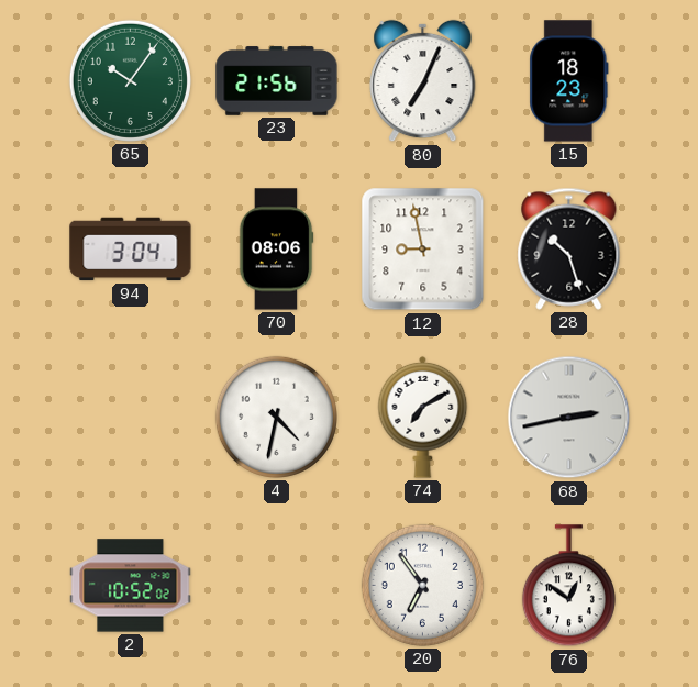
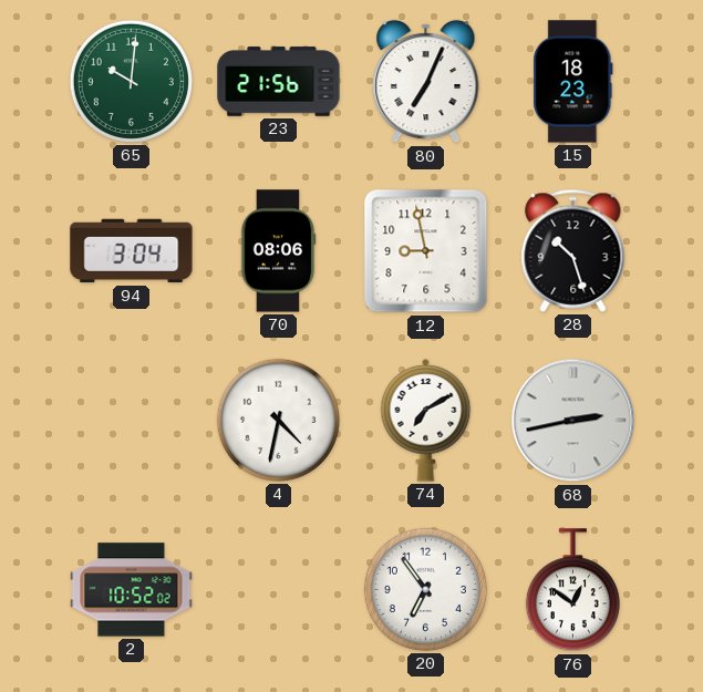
65: 10:06 -> 10:01 (131, 81)
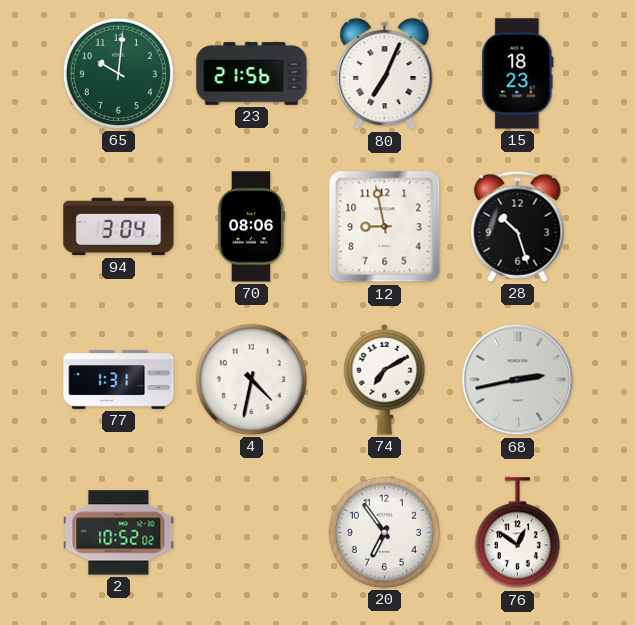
77: none -> 1:31 (119, 380)
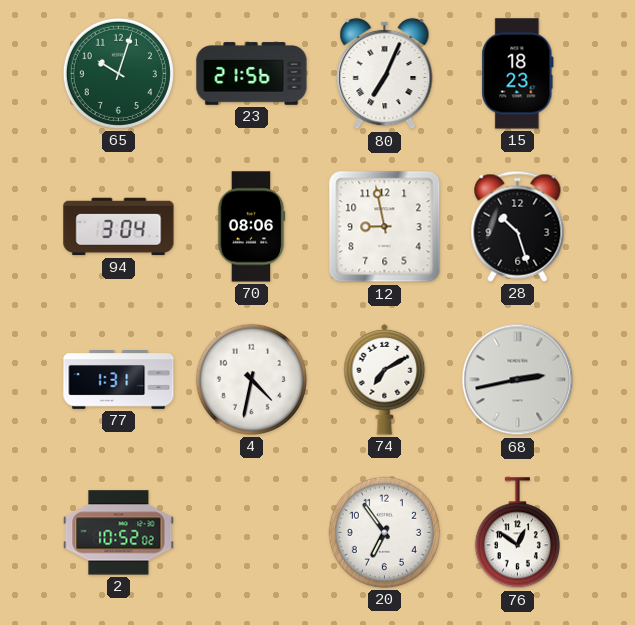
65: 10:01 -> 10:03 (118, 73)
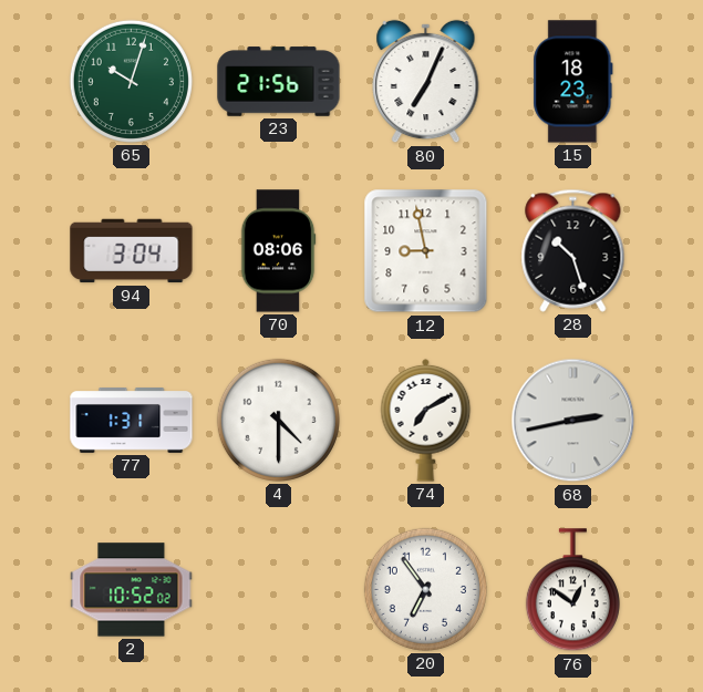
4: 4:32 -> 4:30 (278, 420)
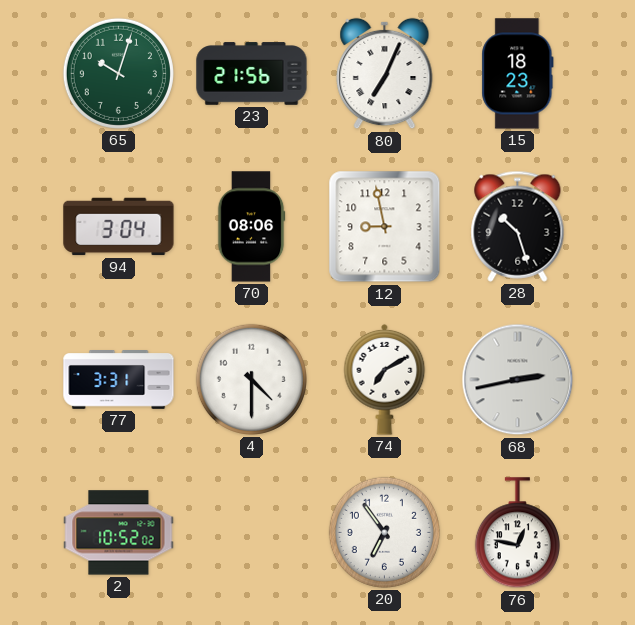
77: 1:31 -> 3:31 (119, 380)
76: 12:51 -> 12:47 (517, 533)
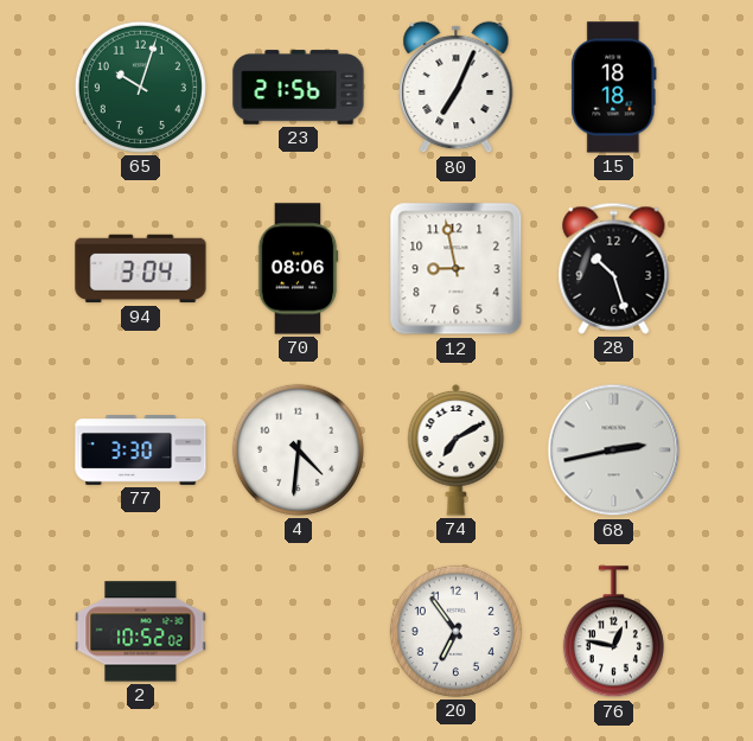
15: 18:23 -> 18:18 (614, 88)
77: 3:31 -> 3:30 (141, 451)
4: 4:30 -> 4:31 (298, 449)
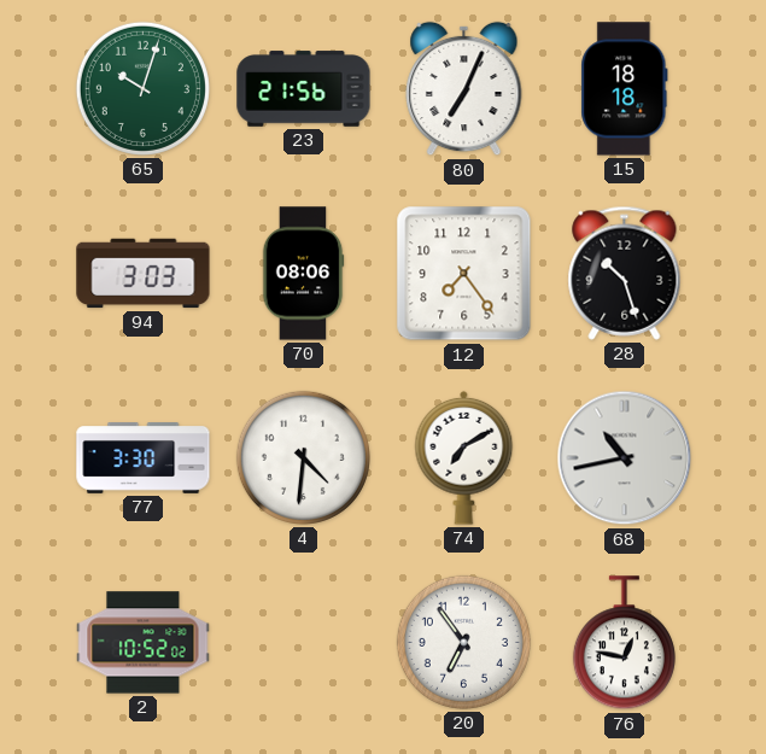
94: 3:04 -> 3:03 (144, 274)
12: 8:58 -> 7:24 (464, 274)
68: 2:43 -> 10:43 (625, 458)
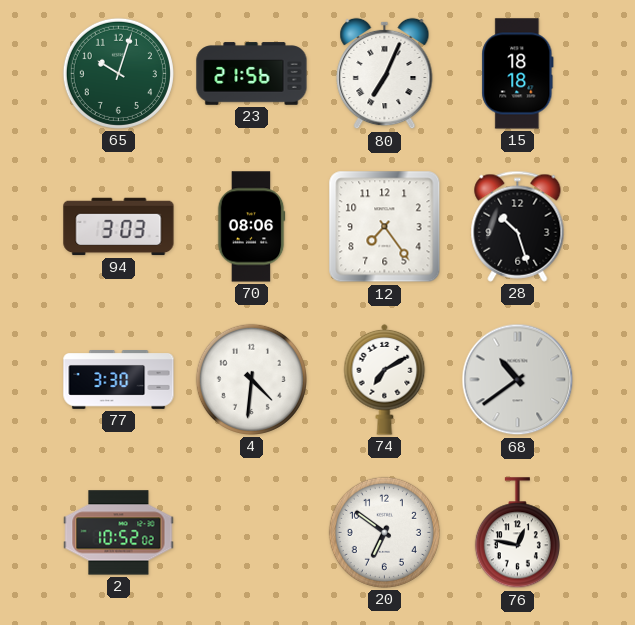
68: 10:43 -> 10:39 (518, 380)
20: 6:54 -> 6:51 (384, 532)
